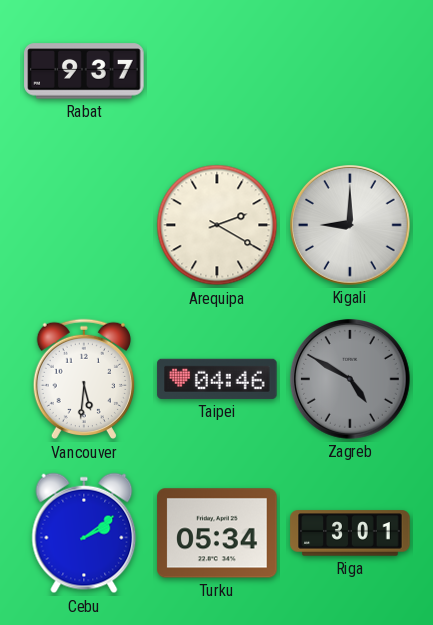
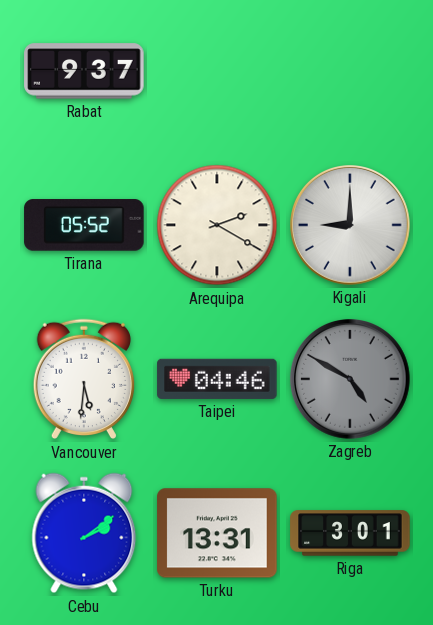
Tirana: none -> 05:52 (84, 225)
Turku: 05:34 -> 13:31 (217, 533)
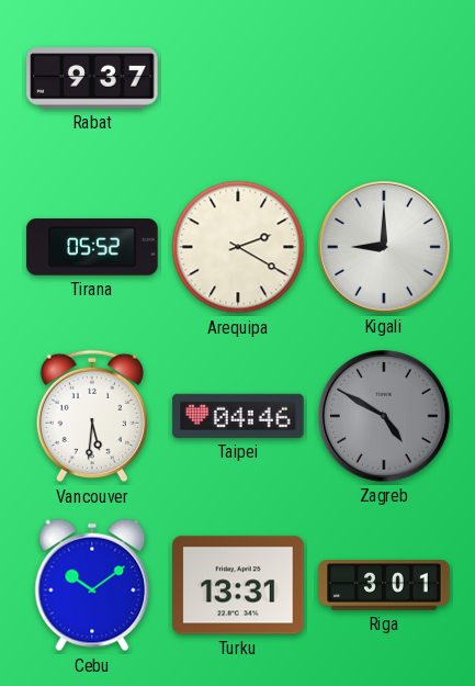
Cebu: 2:09 -> 10:09 (92, 585)
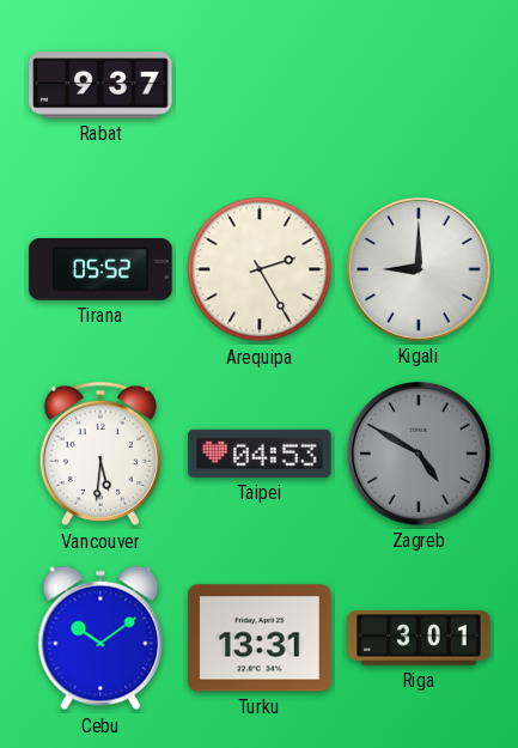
Arequipa: 2:20 -> 2:25 (260, 269)
Taipei: 04:46 -> 04:53 (260, 454)
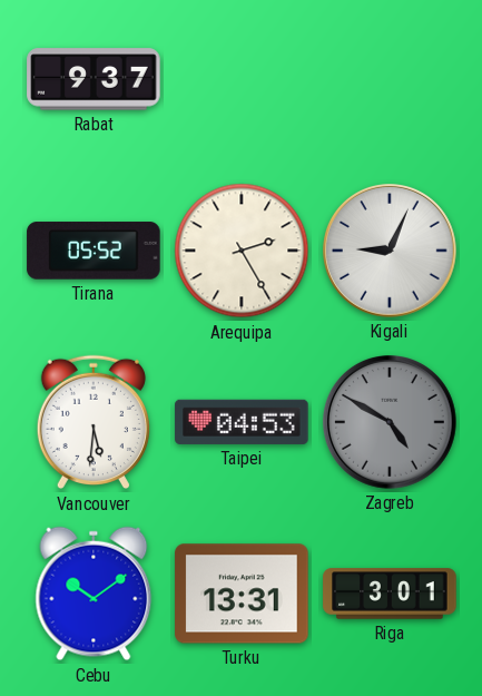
Kigali: 9:00 -> 9:04 (391, 252)
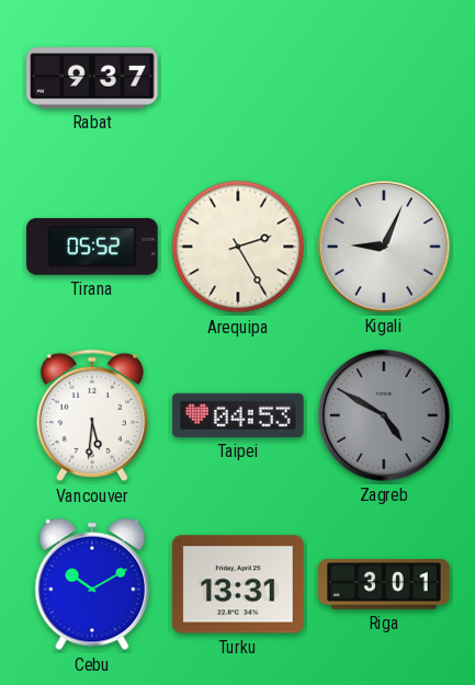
Cebu: 10:09 -> 10:10 (92, 584)
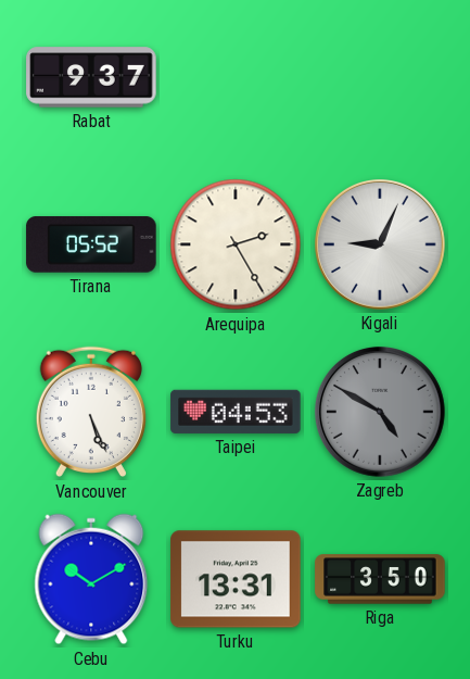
Vancouver: 5:31 -> 5:26 (91, 412)
Riga: 3:01 -> 3:50 (380, 579)
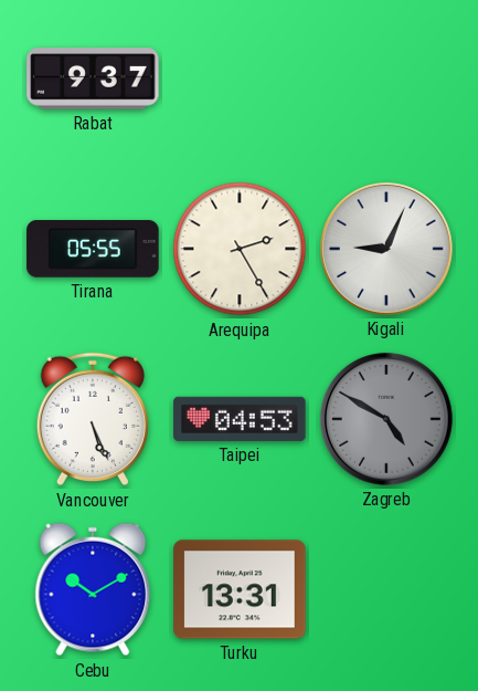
Tirana: 05:52 -> 05:55 (93, 249)
Riga: 3:50 -> none (380, 579)
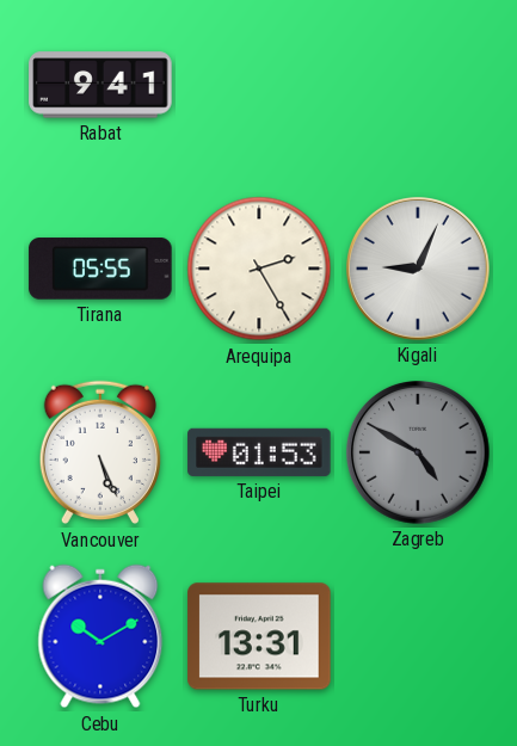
Rabat: 9:37 -> 9:41 (100, 85)
Taipei: 04:53 -> 01:53 (259, 452)
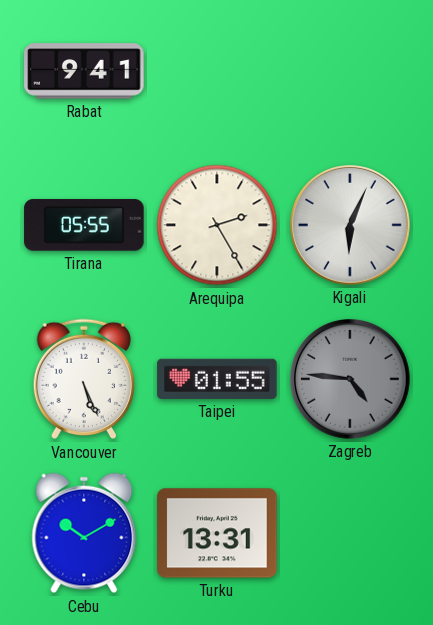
Kigali: 9:04 -> 6:04 (351, 226)
Taipei: 01:53 -> 01:55 (217, 379)
Zagreb: 4:50 -> 4:46 (351, 380)
